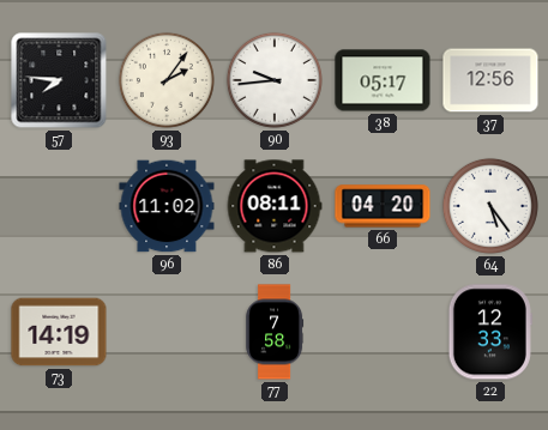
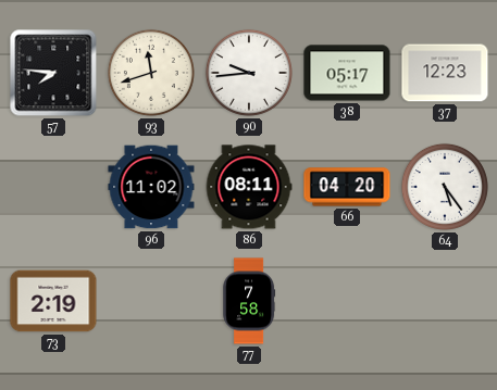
93: 2:06 -> 11:42 (151, 73)
37: 12:56 -> 12:23 (445, 73)
73: 14:19 -> 2:19 (53, 301)
22: 12:33 -> none (490, 332)
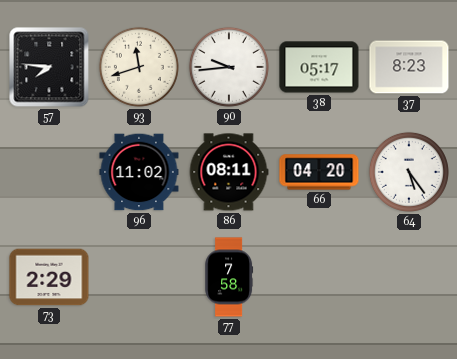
37: 12:23 -> 8:23 (409, 67)
73: 2:19 -> 2:29 (49, 277)
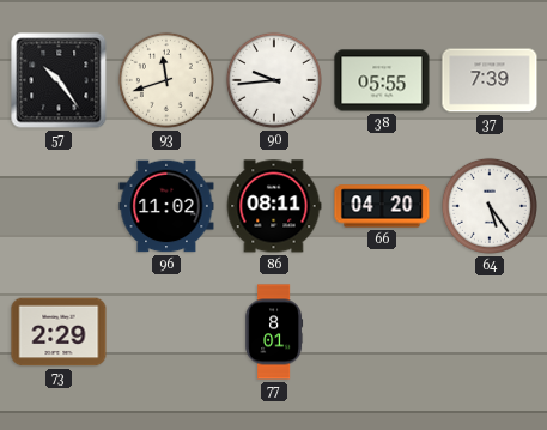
57: 7:46 -> 10:24 (59, 80)
38: 05:17 -> 05:55 (382, 80)
37: 8:23 -> 7:39 (490, 80)
77: 7:58 -> 8:01 (274, 332)
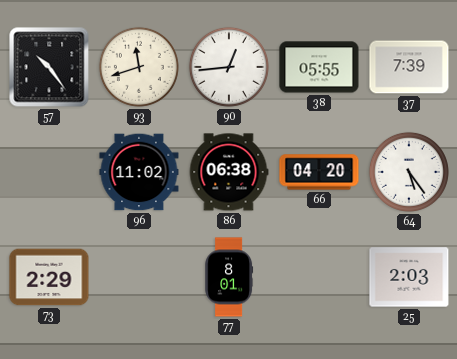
90: 9:44 -> 12:44 (229, 67)
86: 08:11 -> 06:38 (229, 172)
25: none -> 2:03 (409, 277)
